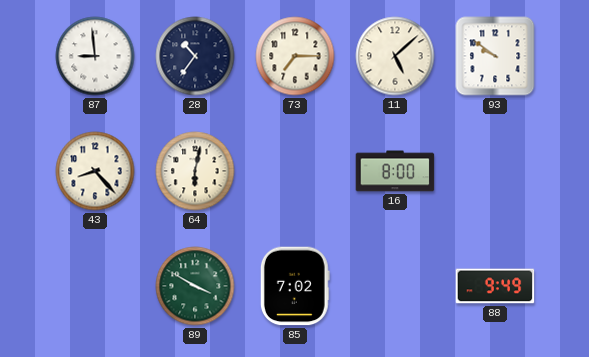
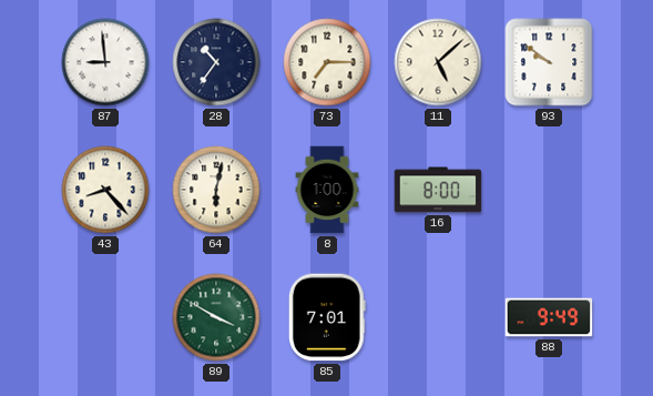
8: none -> 1:00 (327, 190)
85: 7:02 -> 7:01 (327, 317)
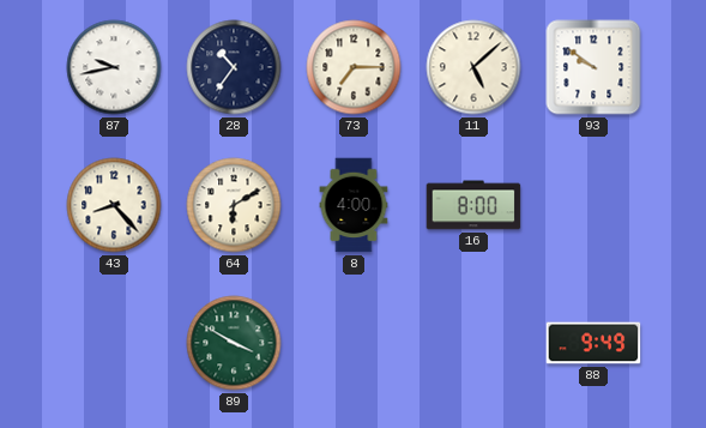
87: 8:59 -> 9:43 (114, 67)
64: 6:02 -> 6:10 (234, 205)
8: 1:00 -> 4:00 (354, 205)
85: 7:01 -> none (327, 317)
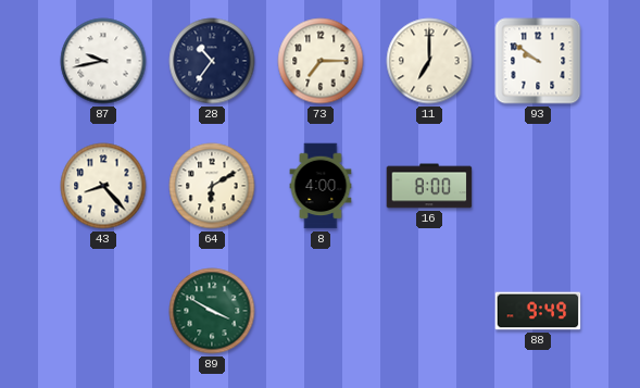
11: 5:08 -> 7:00 (429, 61)
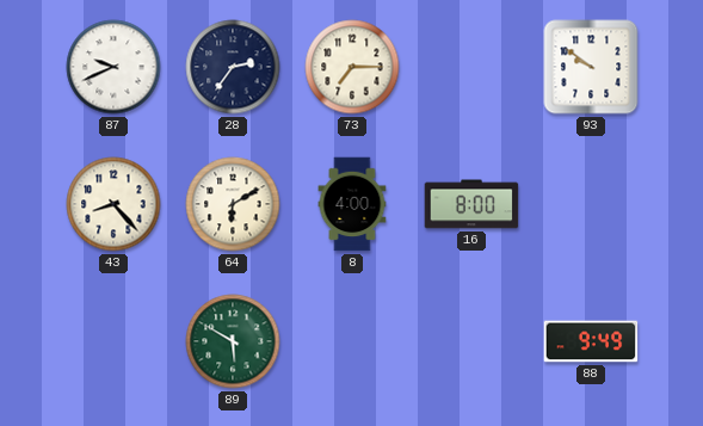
87: 9:43 -> 9:41 (113, 67)
28: 10:36 -> 2:36 (233, 67)
11: 7:00 -> none (429, 61)
89: 3:50 -> 5:50 (233, 341)
